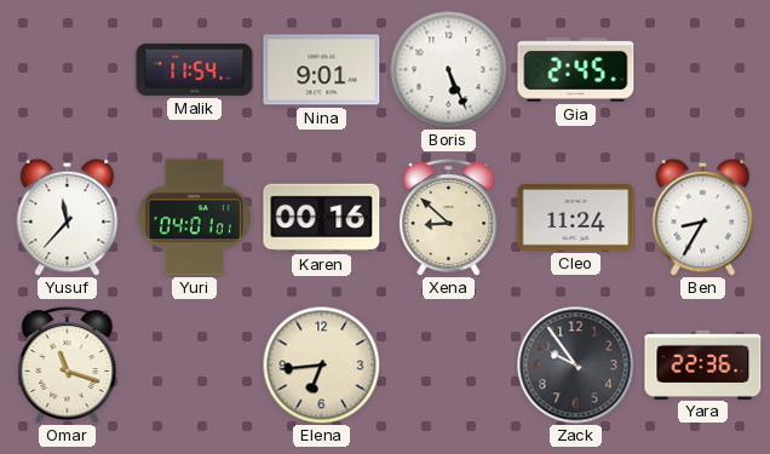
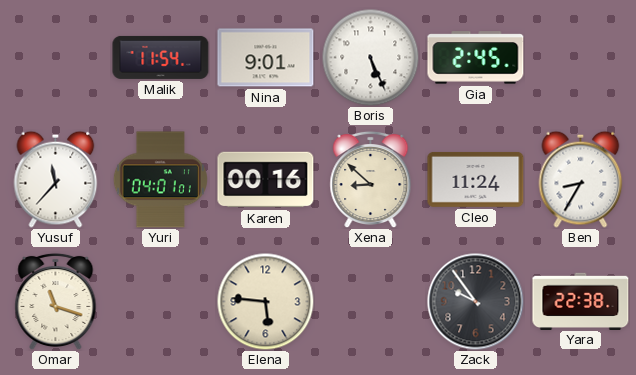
Elena: 6:44 -> 5:46 (265, 301)
Yara: 22:36 -> 22:38 (581, 301)
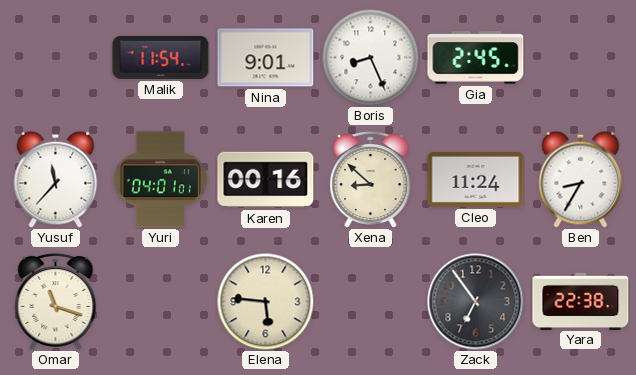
Boris: 5:26 -> 8:26 (370, 57)
Zack: 9:54 -> 6:54 (476, 302)
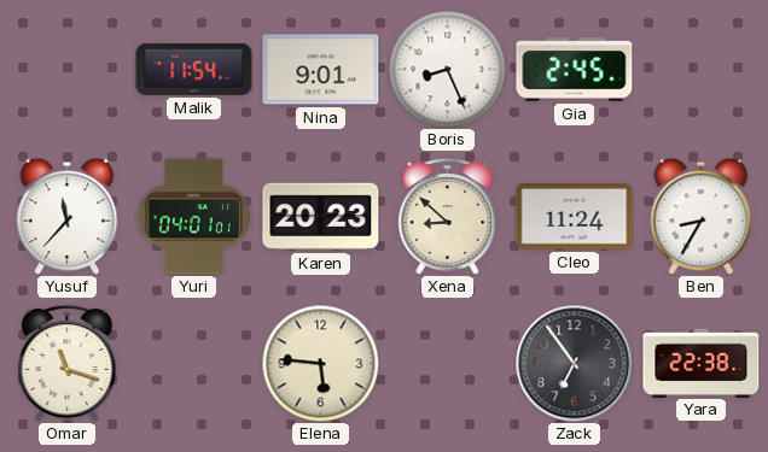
Karen: 00:16 -> 20:23 (321, 217)
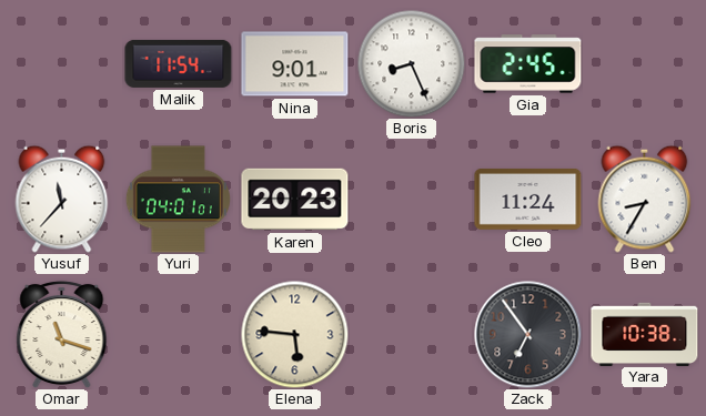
Xena: 8:52 -> none (448, 216)
Yara: 22:38 -> 10:38 (645, 334)
